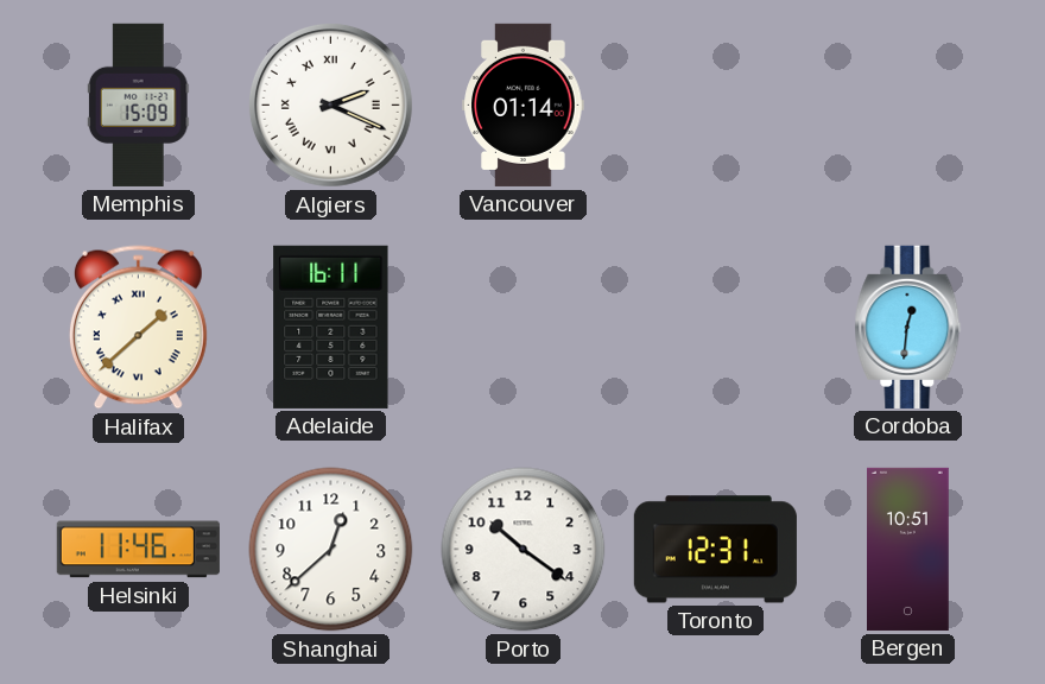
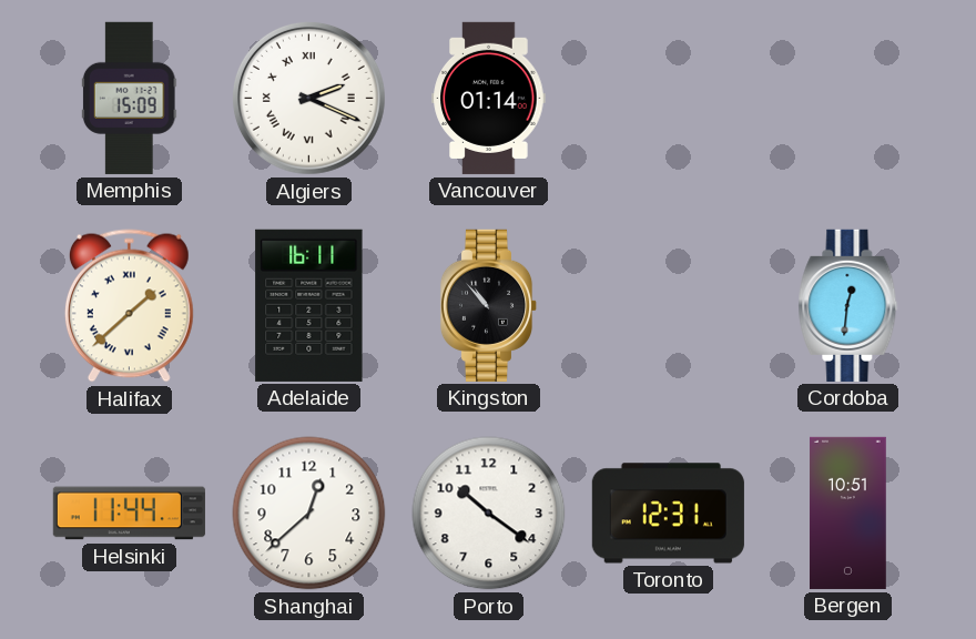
Kingston: none -> 10:53 (489, 305)
Helsinki: 11:46 -> 11:44 (129, 514)
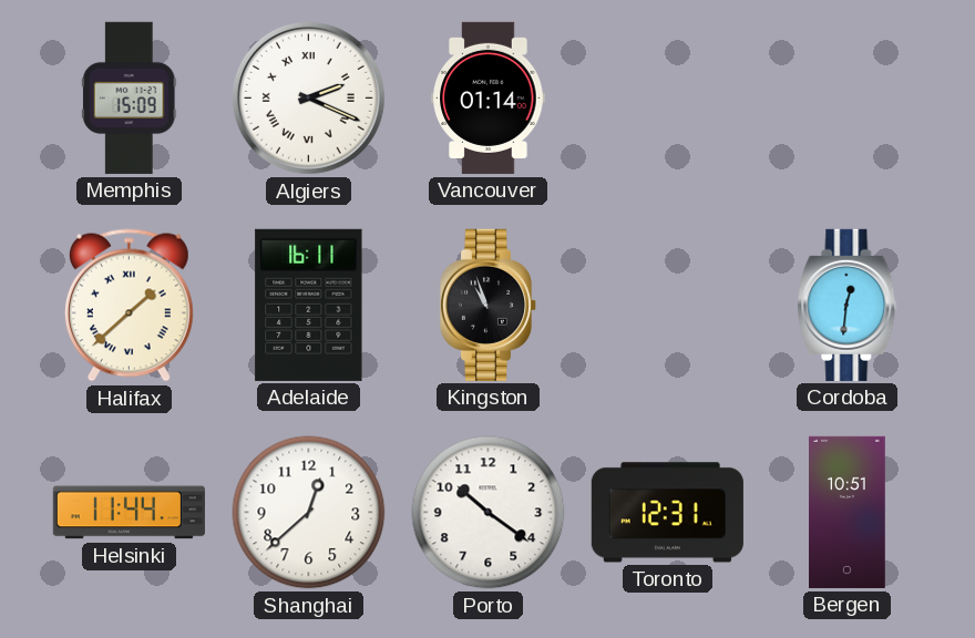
Kingston: 10:53 -> 10:57 (489, 305)
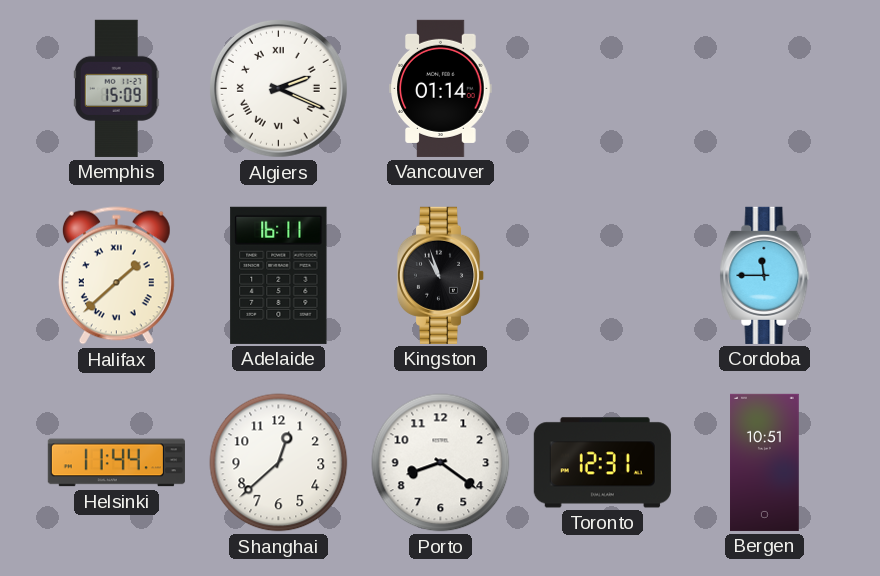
Cordoba: 12:31 -> 11:45 (765, 275)
Porto: 10:21 -> 8:21 (441, 463)
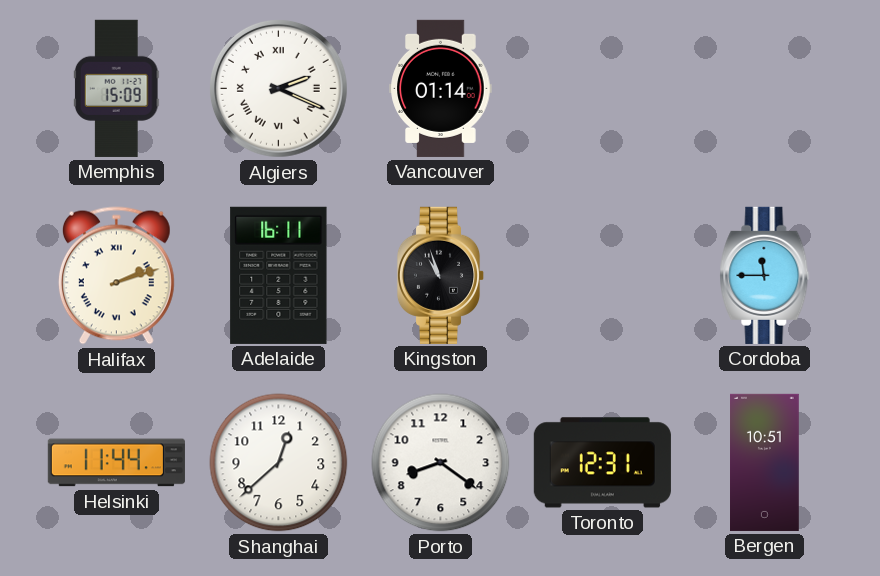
Halifax: 1:38 -> 2:12 (116, 276)
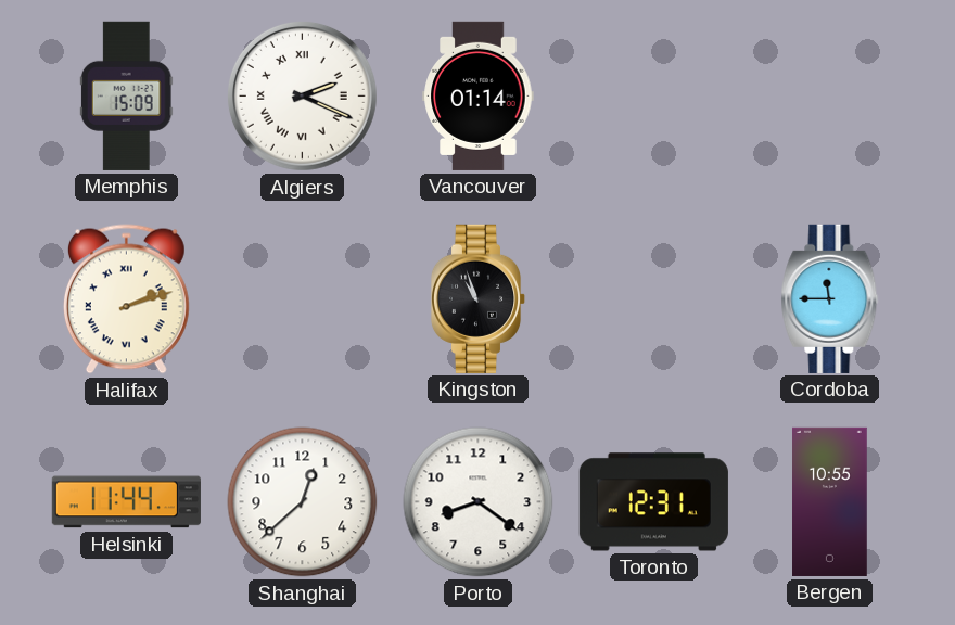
Adelaide: 16:11 -> none (279, 275)
Bergen: 10:51 -> 10:55 (830, 501)
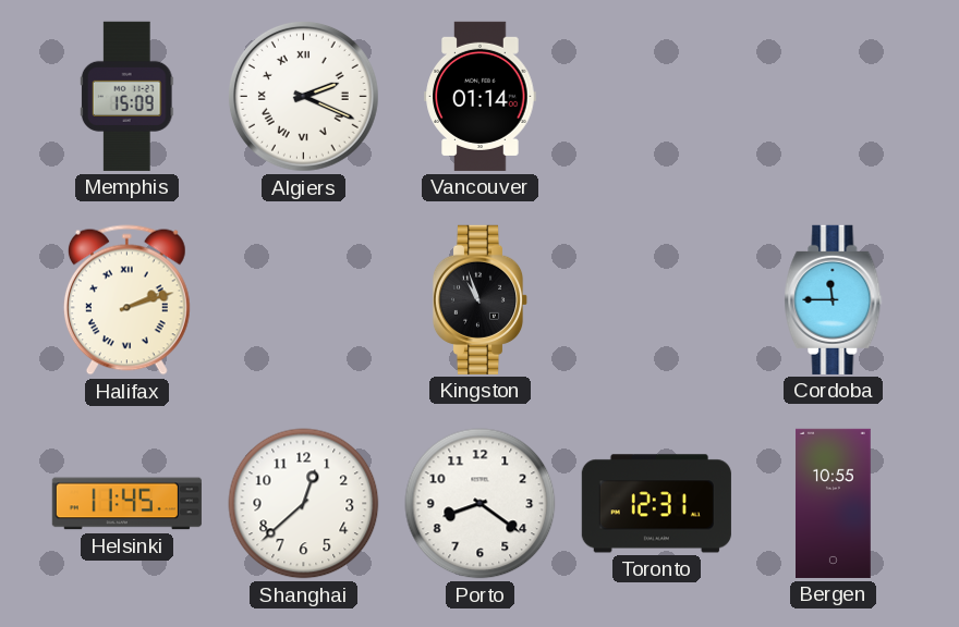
Helsinki: 11:44 -> 11:45 (126, 504)
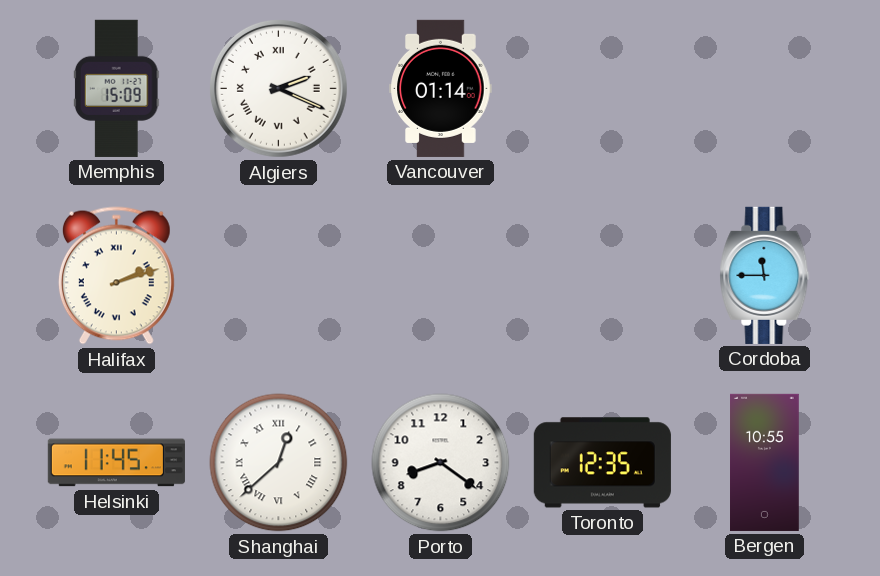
Kingston: 10:57 -> none (481, 299)
Shanghai numerals: Arabic -> Roman (279, 463)
Toronto: 12:31 -> 12:35 (602, 463)
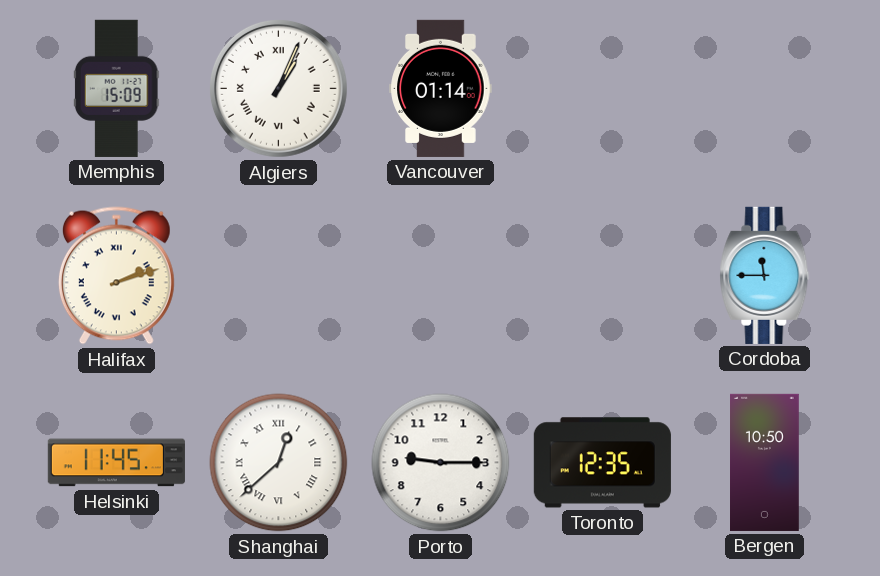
Algiers: 2:19 -> 1:04 (278, 88)
Porto: 8:21 -> 9:15 (441, 463)
Bergen: 10:55 -> 10:50 (765, 462)
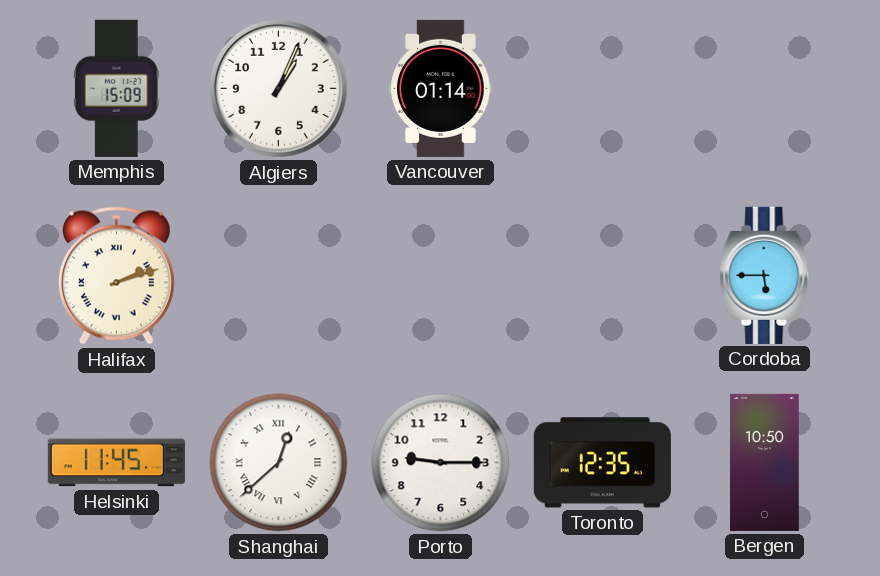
Algiers numerals: Roman -> Arabic (278, 88)
Cordoba: 11:45 -> 5:45 (765, 275)
